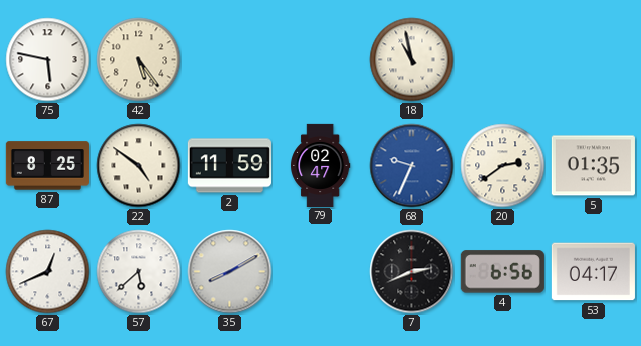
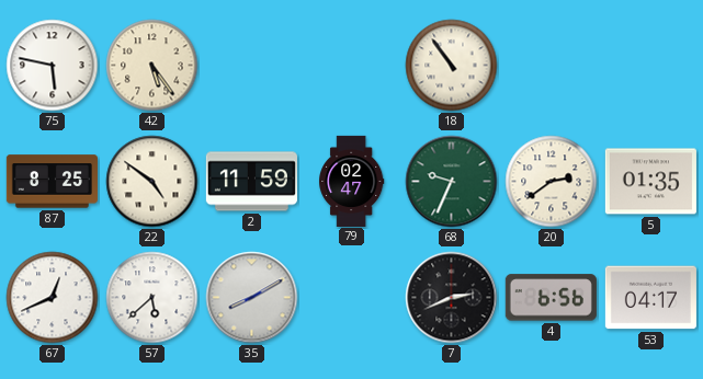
18: 10:58 -> 10:54 (452, 66)
68 dial: blue -> green (452, 182)
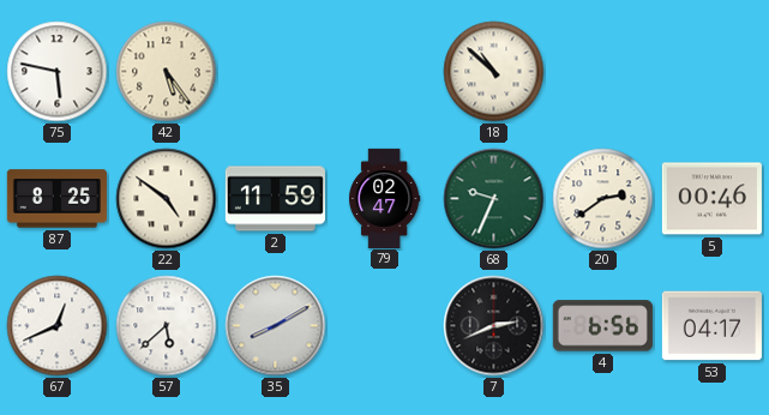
18: 10:54 -> 10:52 (494, 72)
5: 01:35 -> 00:46 (711, 199)
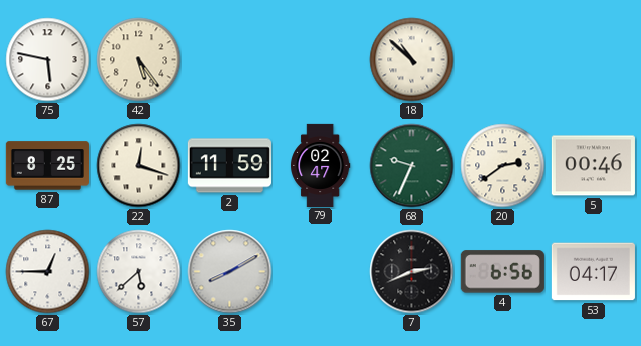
22: 4:51 -> 12:18 (139, 166)
67: 12:41 -> 12:45 (48, 272)
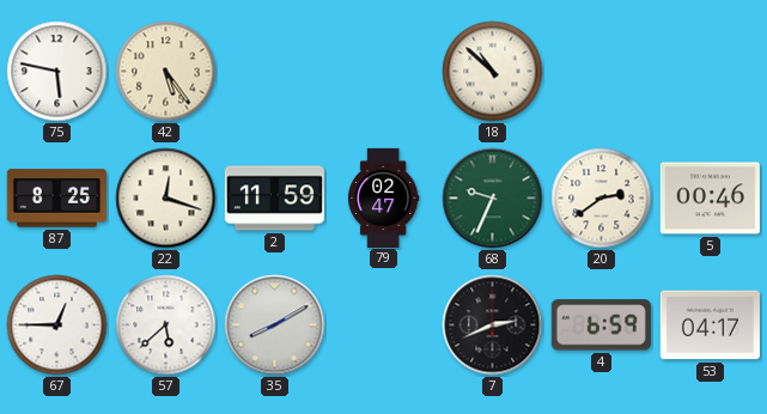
4: 6:56 -> 6:59 (601, 325)
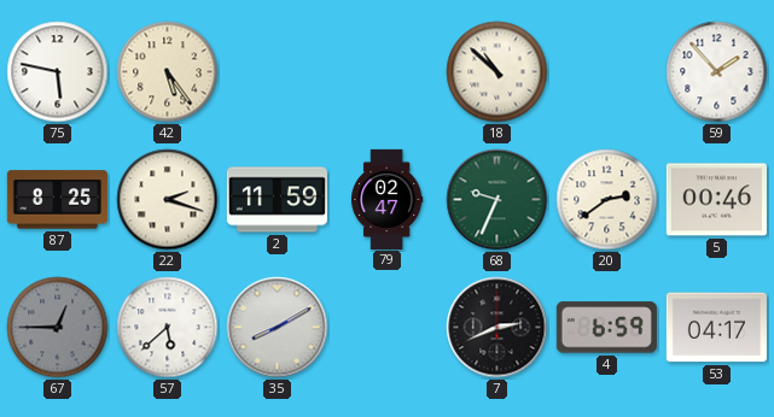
59: none -> 1:53 (717, 72)
22: 12:18 -> 2:18 (168, 200)
67 dial: white -> grey (58, 328)
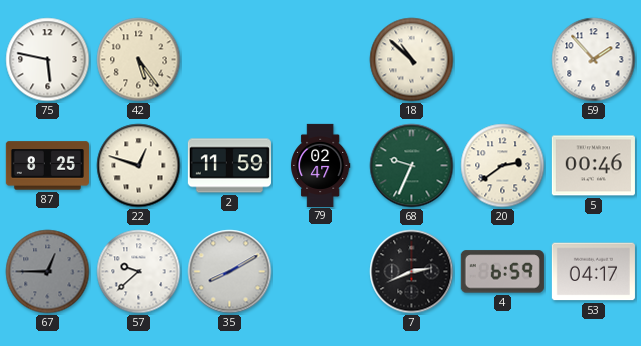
22: 2:18 -> 12:48 (139, 166)
57: 5:38 -> 9:38 (139, 272)
